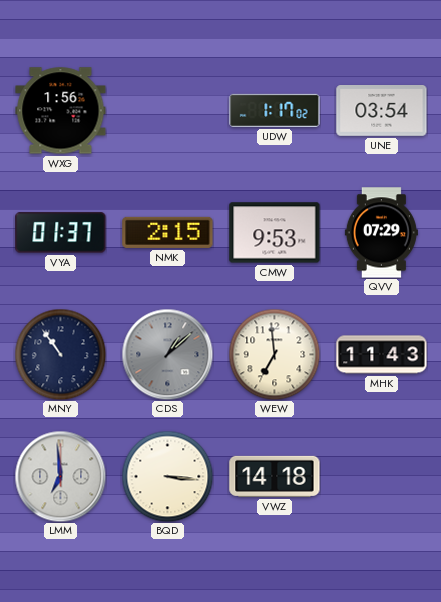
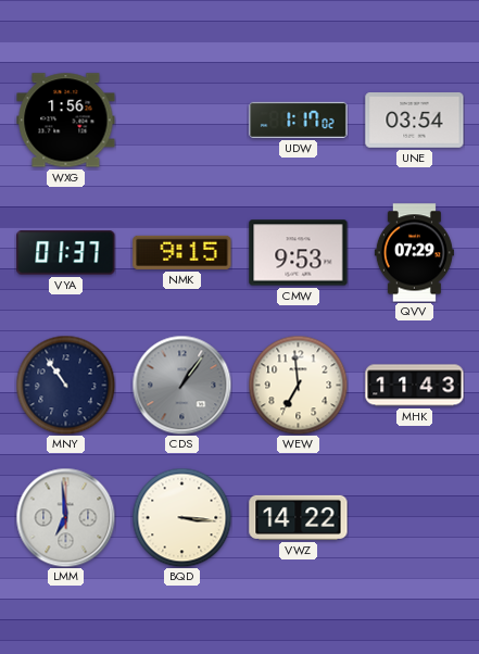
NMK: 2:15 -> 9:15 (182, 252)
CDS: 1:08 -> 1:06 (181, 385)
VWZ: 14:18 -> 14:22 (299, 517)
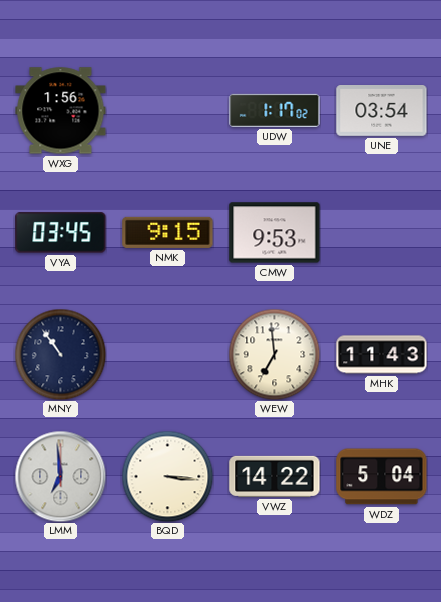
VYA: 01:37 -> 03:45 (61, 233)
QVV: 07:29 -> none (414, 253)
CDS: 1:06 -> none (181, 385)
WDZ: none -> 5:04 (382, 477)
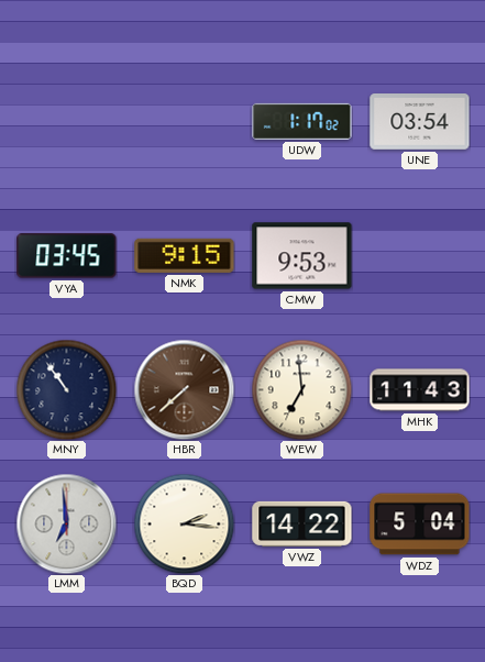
WXG: 1:56 -> none (61, 111)
HBR: none -> 7:38 (184, 389)
BQD: 3:16 -> 2:16 (184, 523)
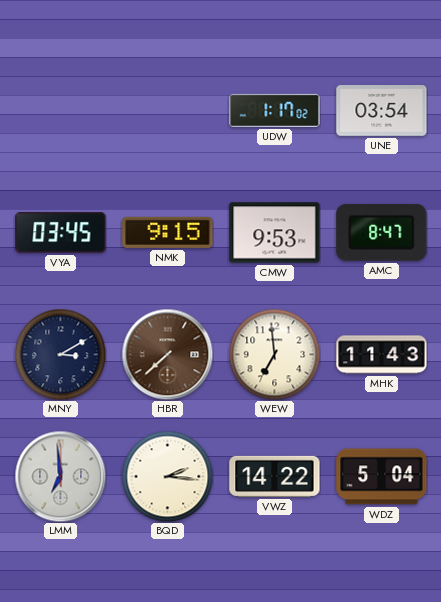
AMC: none -> 8:47 (382, 232)
MNY: 10:54 -> 3:10 (60, 354)
